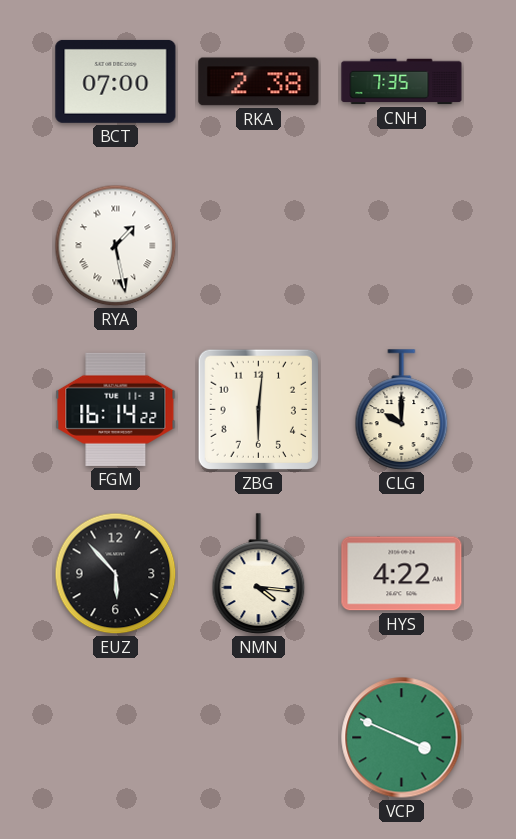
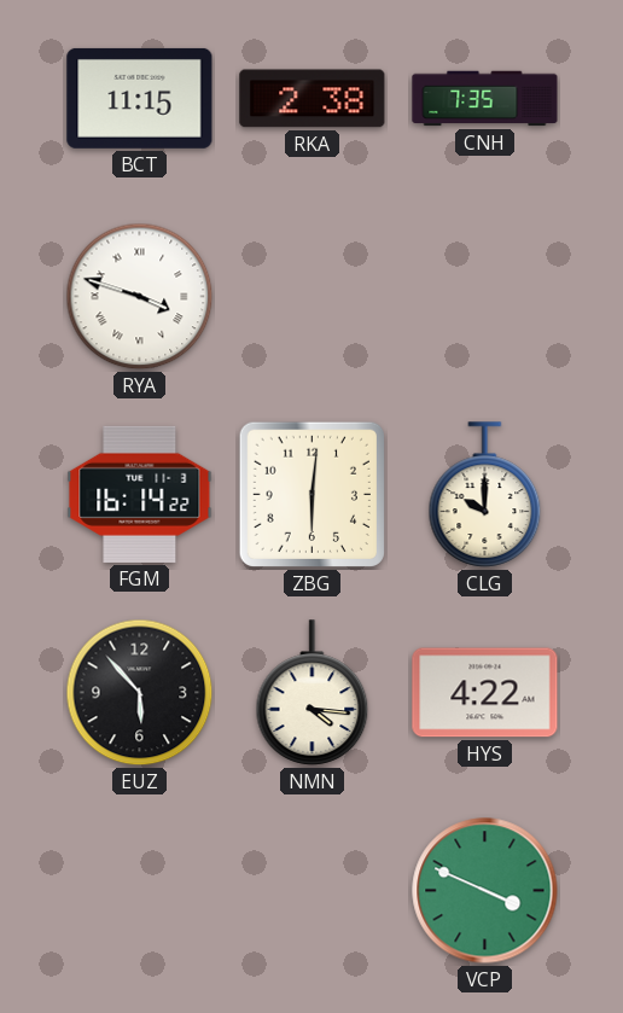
BCT: 07:00 -> 11:15 (140, 98)
RYA: 1:28 -> 3:48 (140, 297)
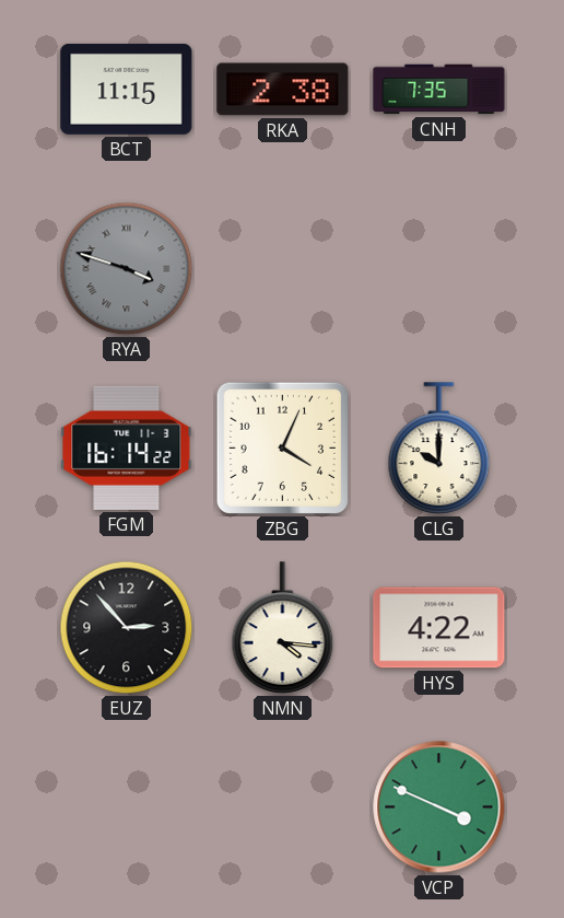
RYA dial: white -> grey (127, 269)
ZBG: 6:01 -> 4:04 (282, 448)
EUZ: 5:53 -> 2:53 (127, 628)
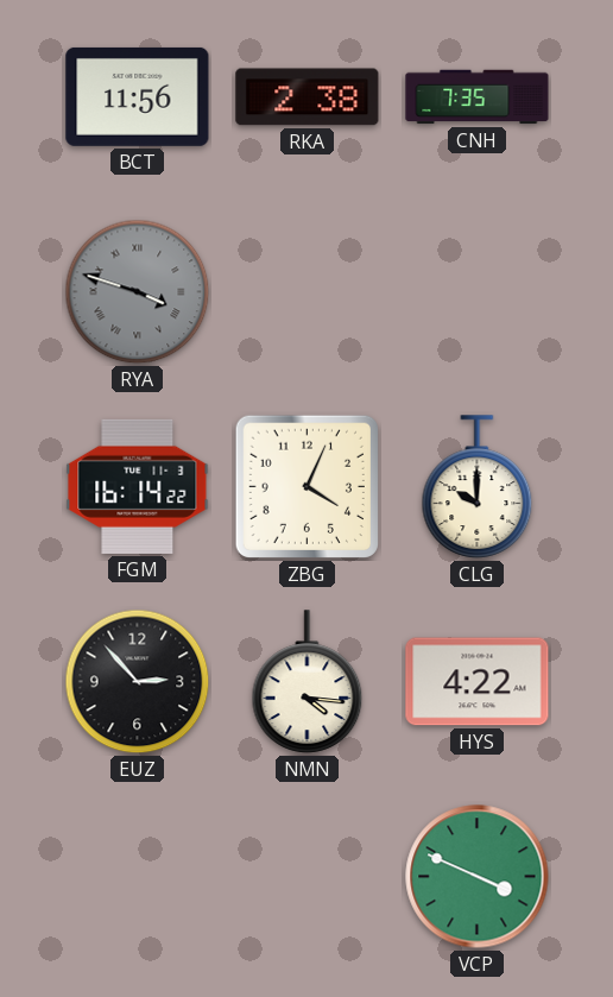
BCT: 11:15 -> 11:56 (138, 96)
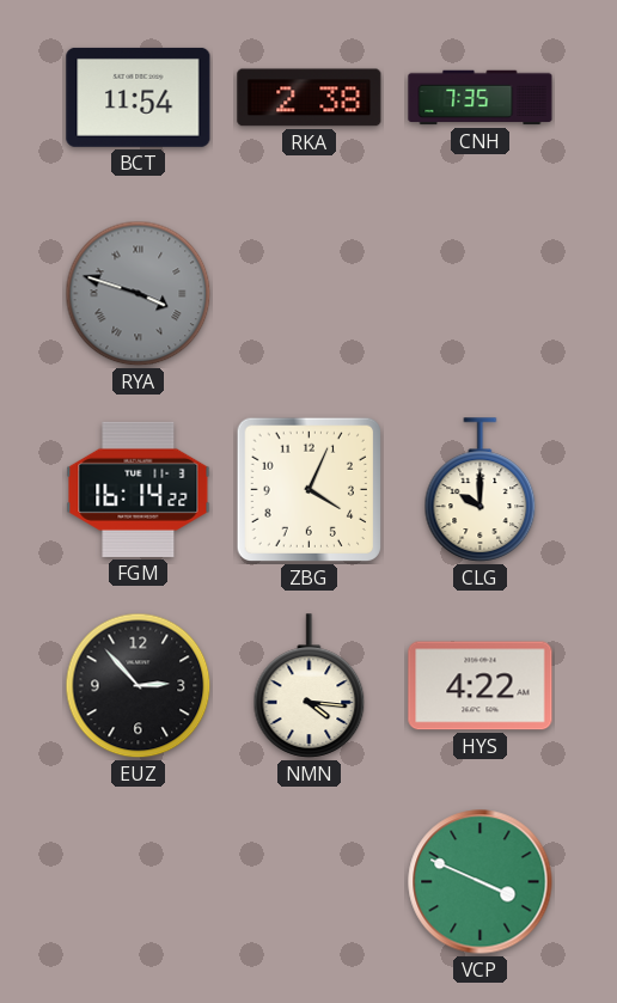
BCT: 11:56 -> 11:54 (139, 97)
